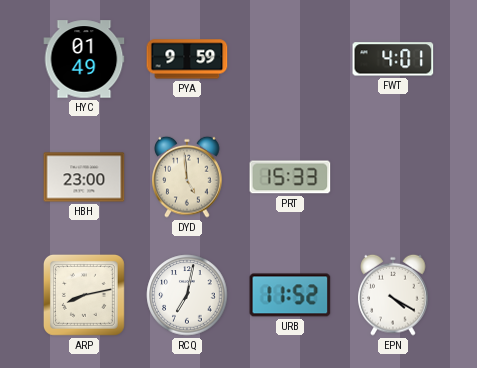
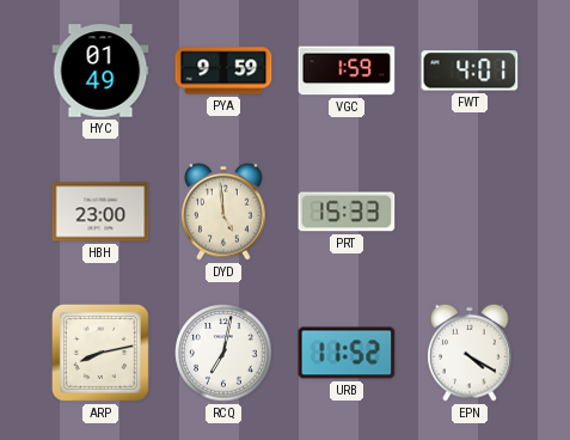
VGC: none -> 1:59 (347, 71)
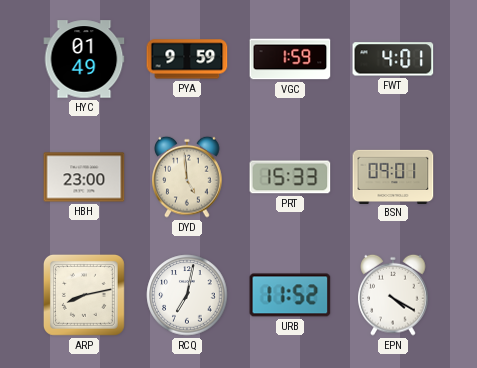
BSN: none -> 09:01 (393, 176)
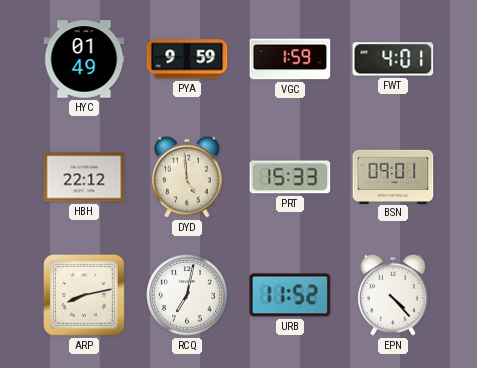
HBH: 23:00 -> 22:12 (84, 177)
EPN: 4:20 -> 4:23 (393, 295)
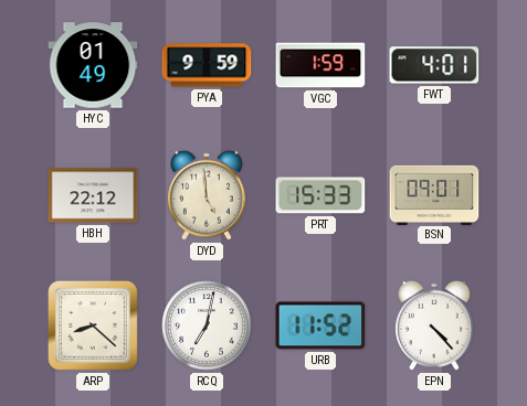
ARP: 8:13 -> 8:22 (93, 325)
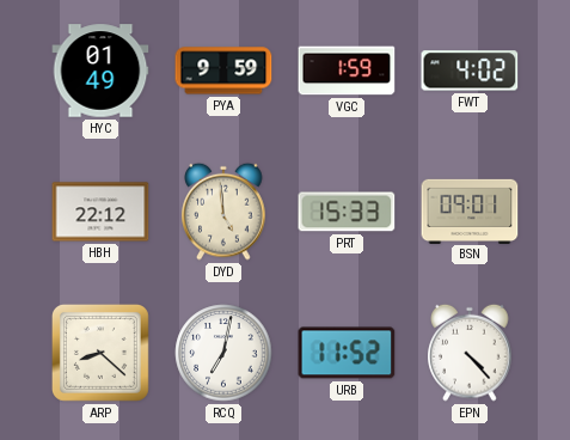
FWT: 4:01 -> 4:02 (470, 71)
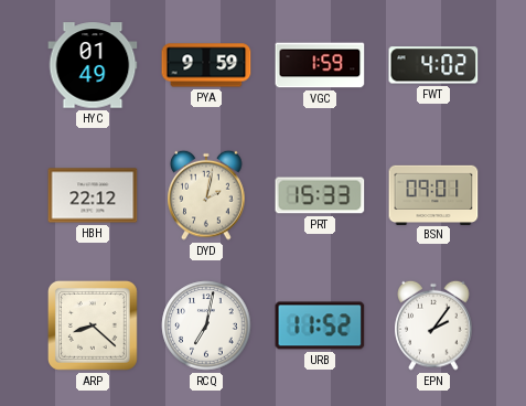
DYD: 4:59 -> 2:02 (206, 195)
EPN: 4:23 -> 2:06 (433, 325)
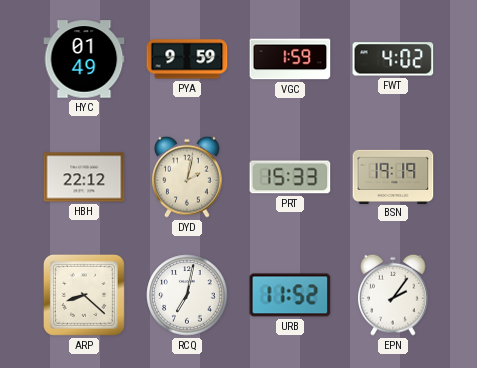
BSN: 09:01 -> 19:19 (393, 176)
